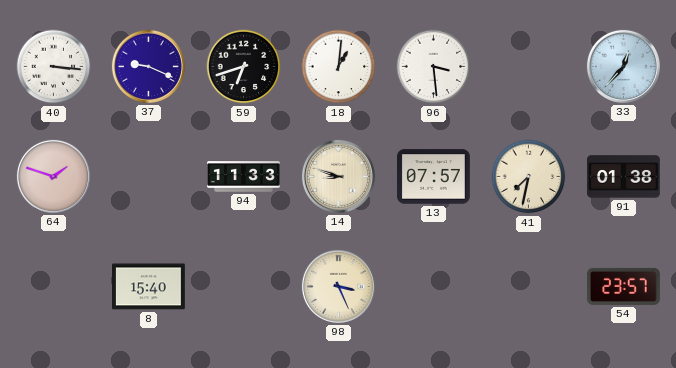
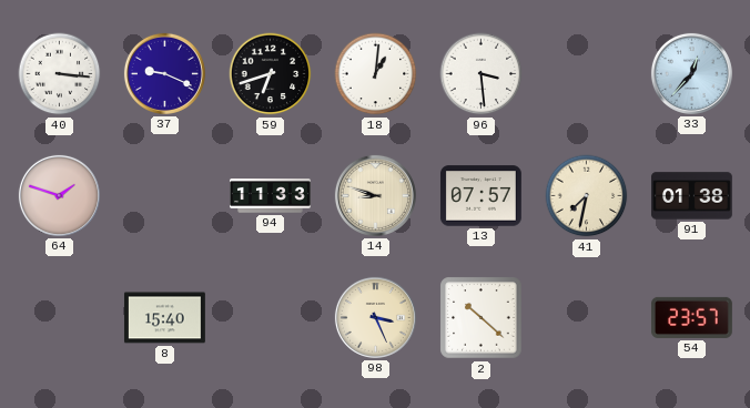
2: none -> 10:22 (482, 318)
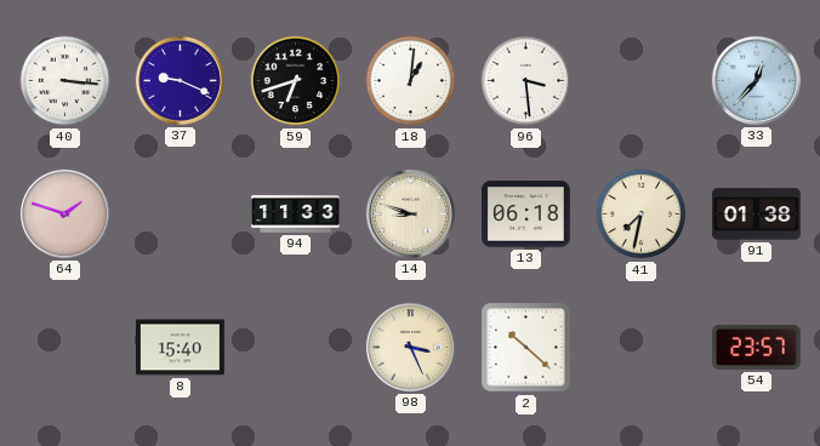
13: 07:57 -> 06:18 (525, 215)
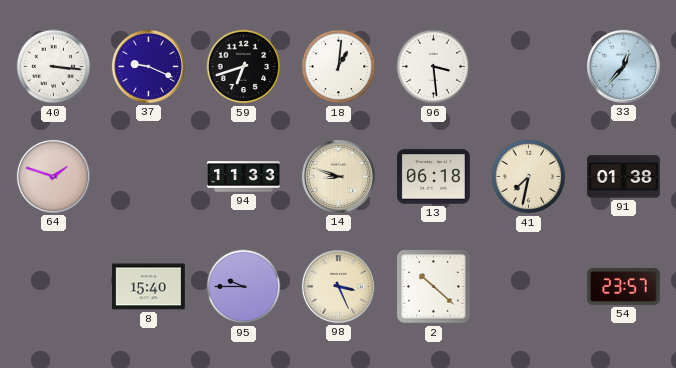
95: none -> 9:45 (244, 287)
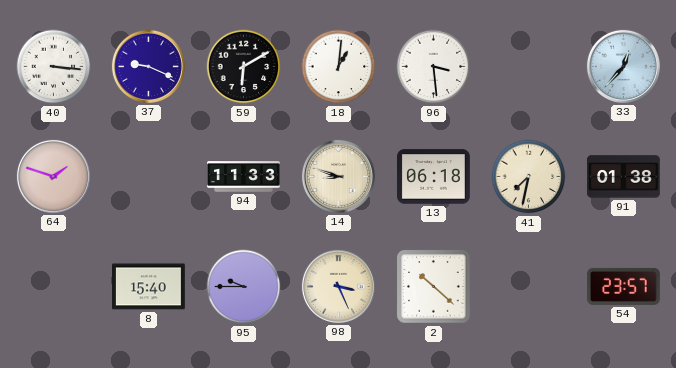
59: 6:42 -> 6:10 (244, 67)
